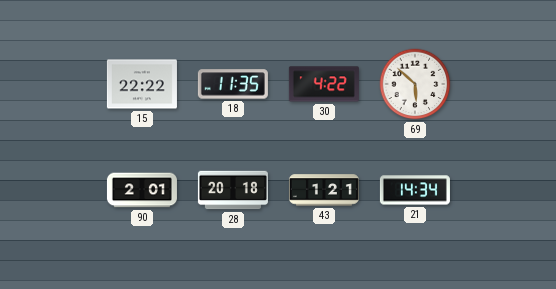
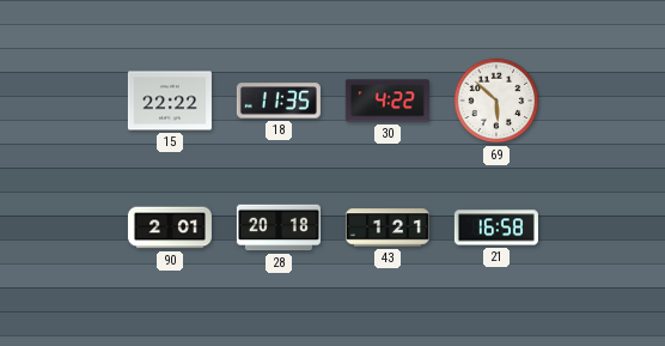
21: 14:34 -> 16:58 (496, 227)
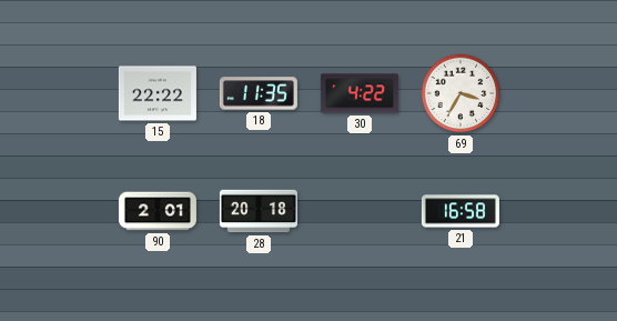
69: 5:52 -> 3:35 (461, 93)
43: 1:21 -> none (388, 227)
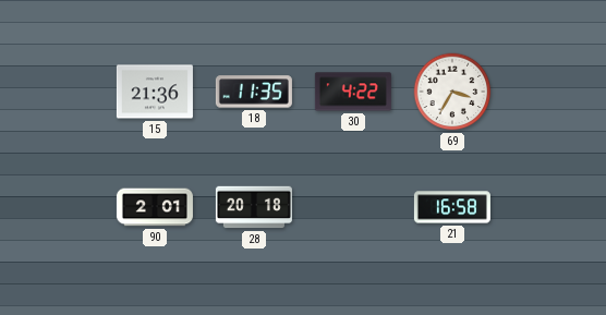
15: 22:22 -> 21:36 (155, 92)
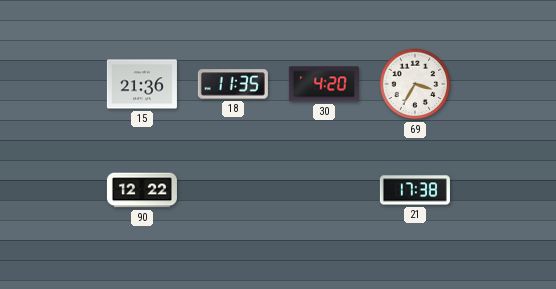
30: 4:22 -> 4:20 (324, 84)
90: 2:01 -> 12:22 (142, 190)
28: 20:18 -> none (254, 207)
21: 16:58 -> 17:38 (415, 190)
